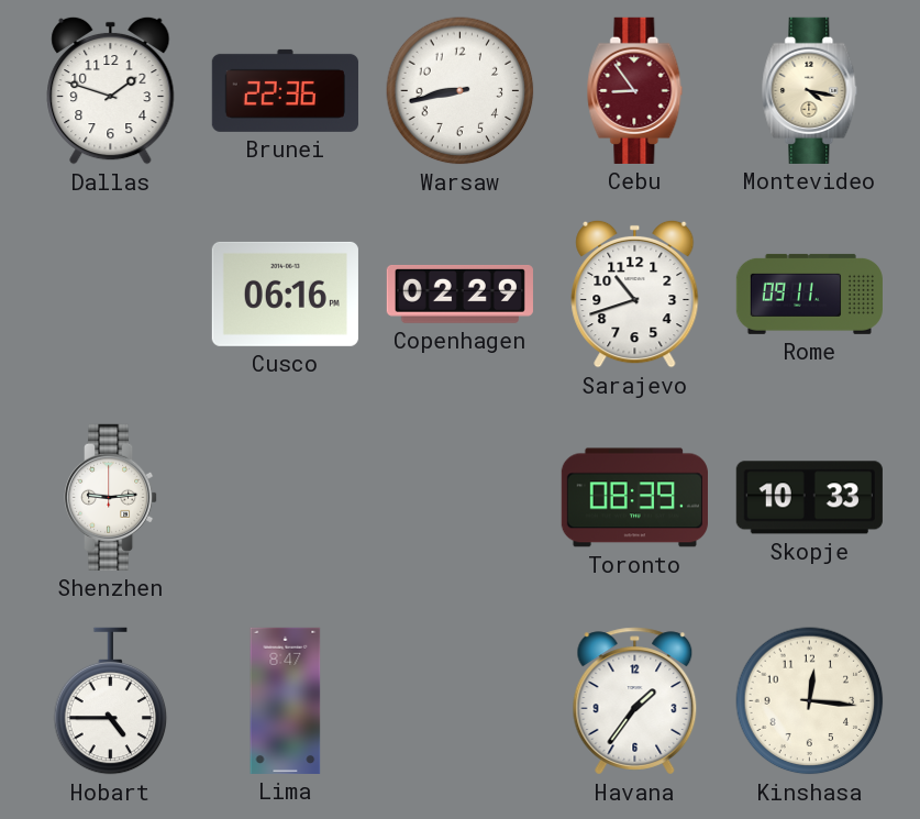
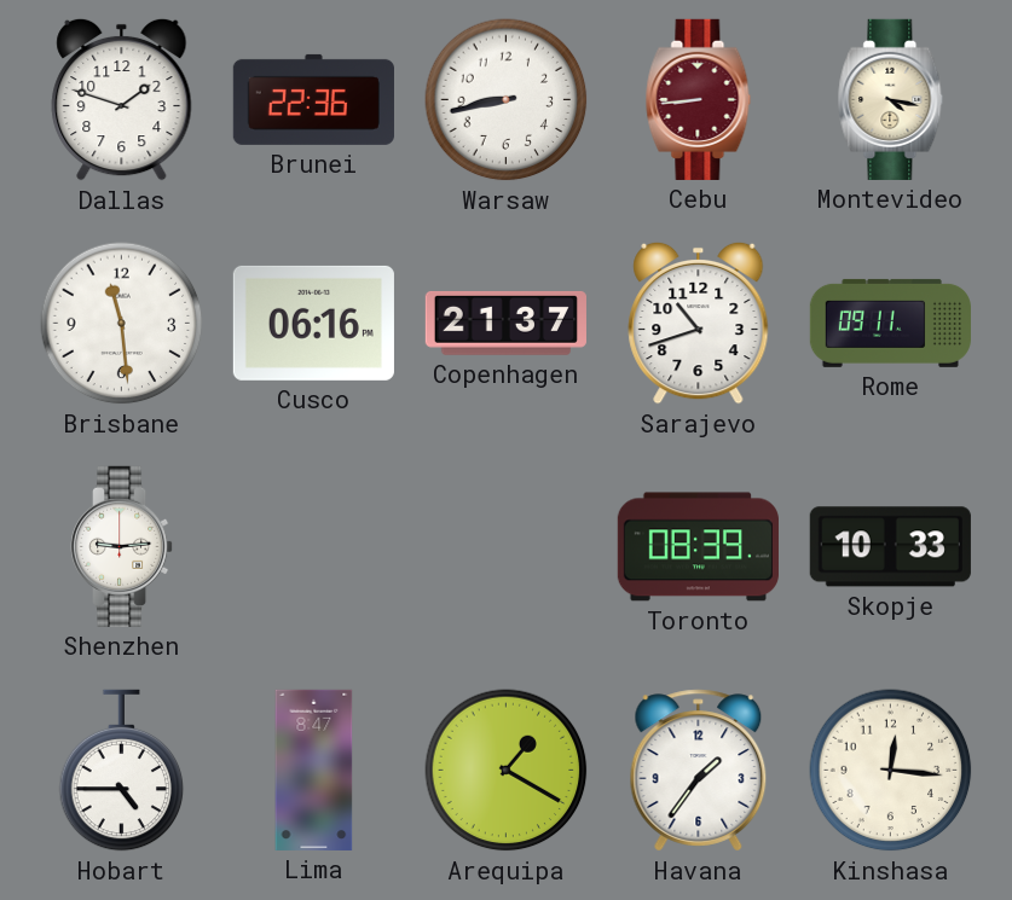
Cebu: 8:54 -> 8:44 (699, 99)
Brisbane: none -> 11:29 (122, 324)
Copenhagen: 02:29 -> 21:37 (505, 323)
Arequipa: none -> 1:20 (507, 771)
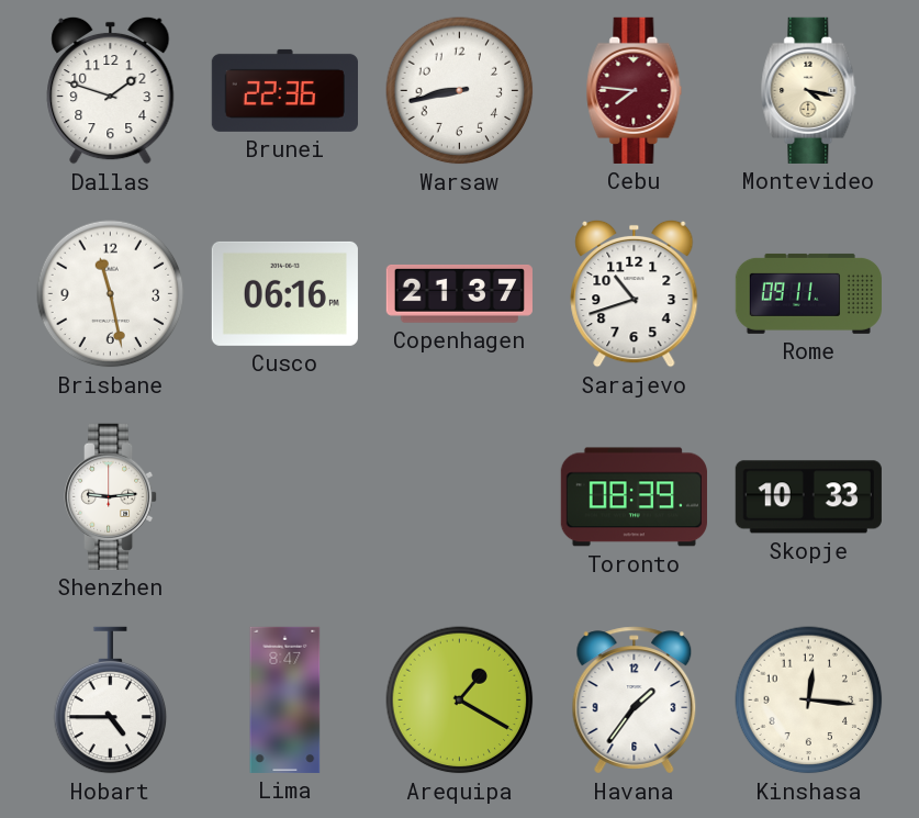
Cebu: 8:44 -> 7:46 (635, 90)
Brisbane: 11:29 -> 11:28 (111, 294)
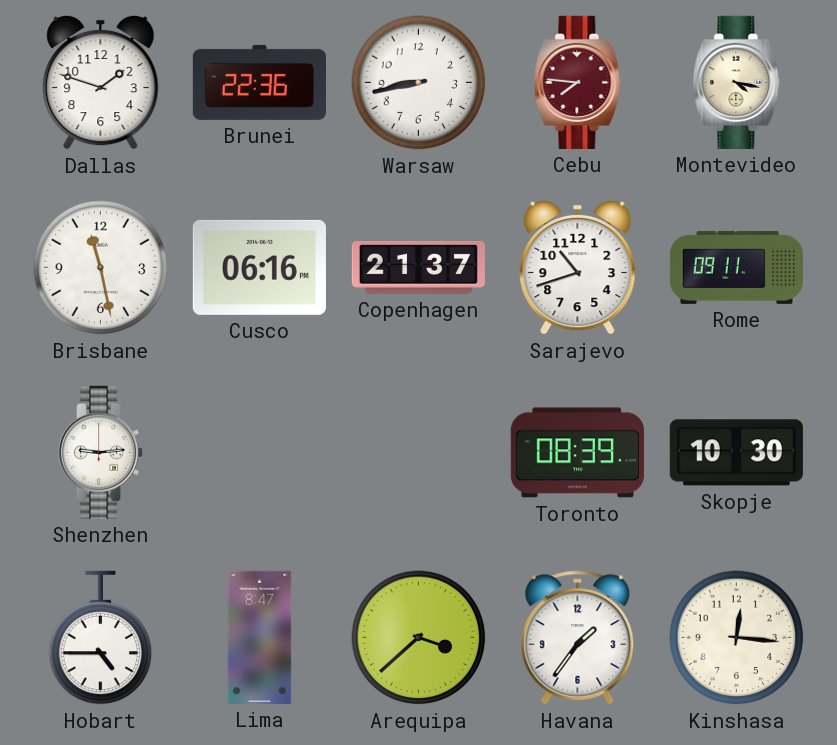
Skopje: 10:33 -> 10:30 (736, 453)
Arequipa: 1:20 -> 3:38 (419, 638)
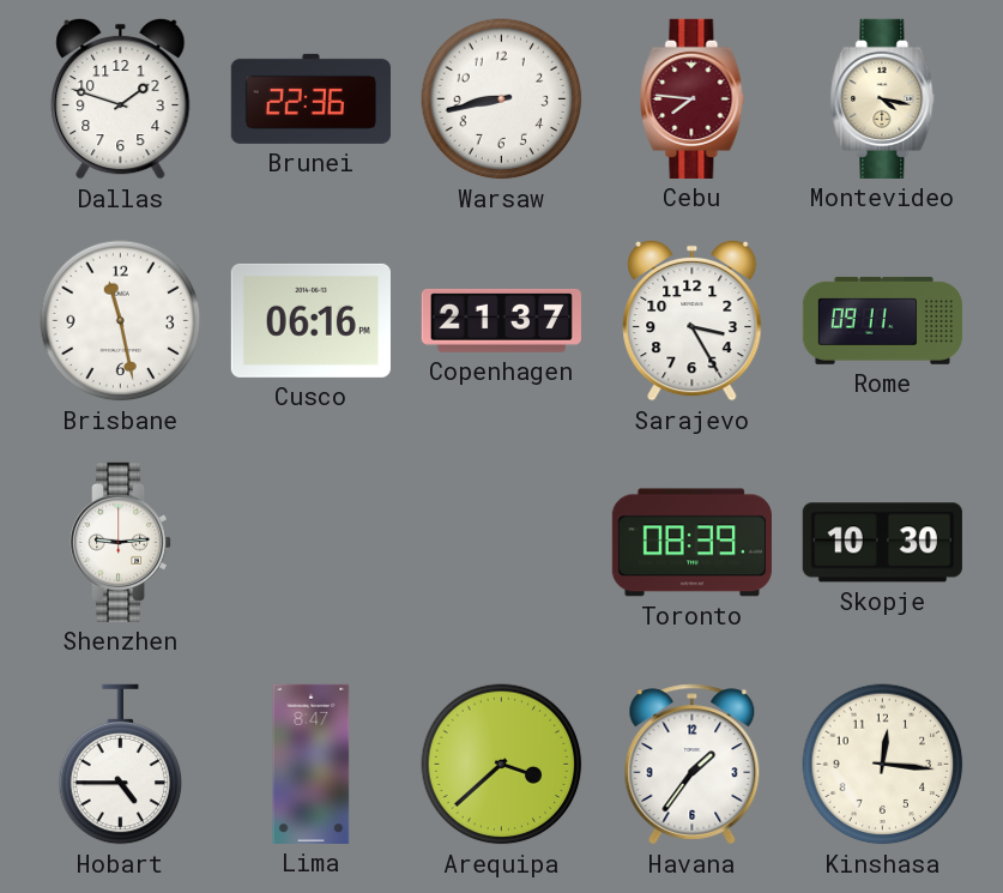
Sarajevo: 10:42 -> 3:25 (693, 320)
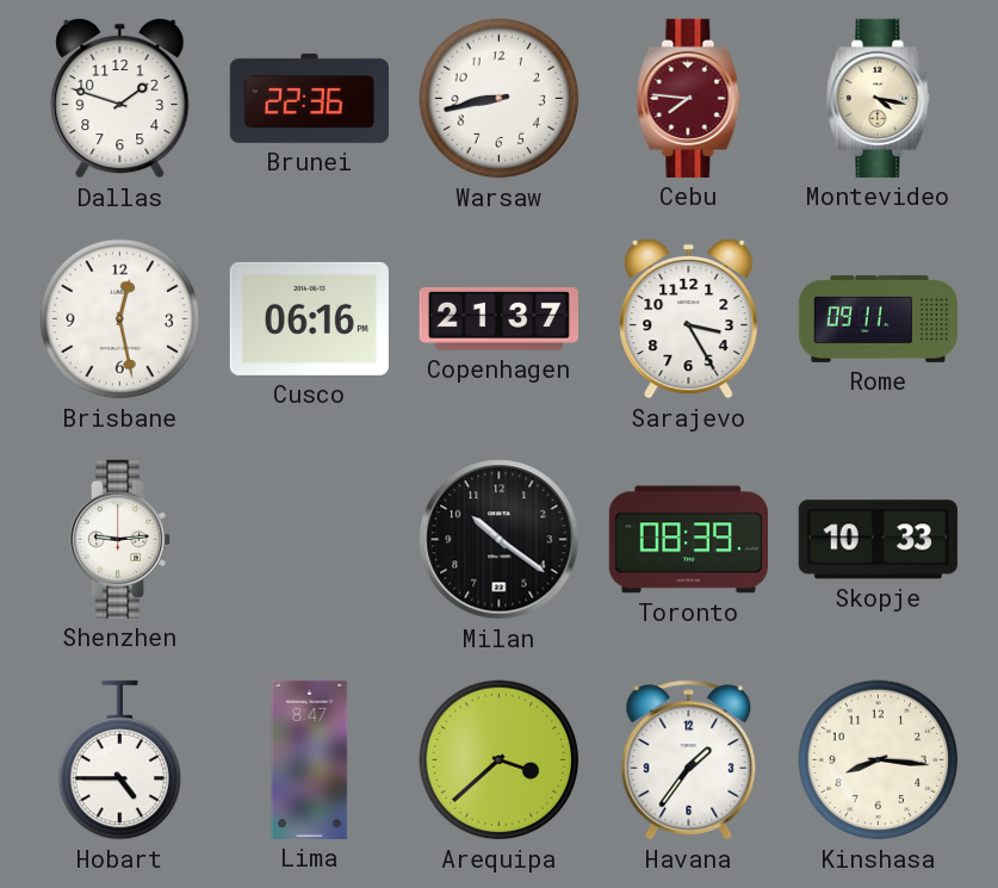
Brisbane: 11:28 -> 12:28 (120, 319)
Milan: none -> 10:21 (500, 540)
Skopje: 10:30 -> 10:33 (878, 540)
Kinshasa: 12:16 -> 8:16 (879, 760)
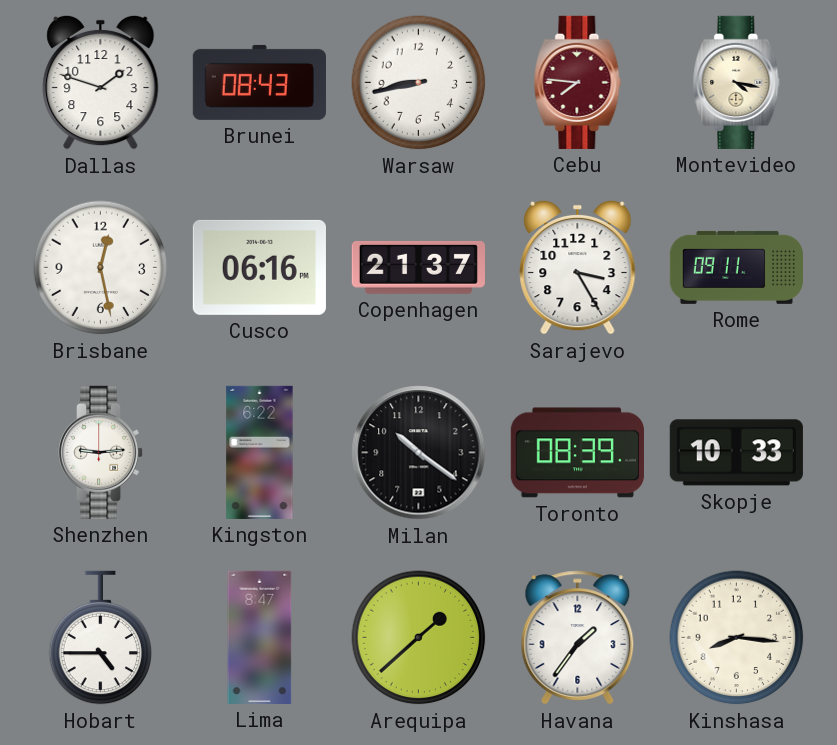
Brunei: 22:36 -> 08:43 (259, 82)
Kingston: none -> 6:22 (260, 452)
Arequipa: 3:38 -> 1:38 (419, 638)
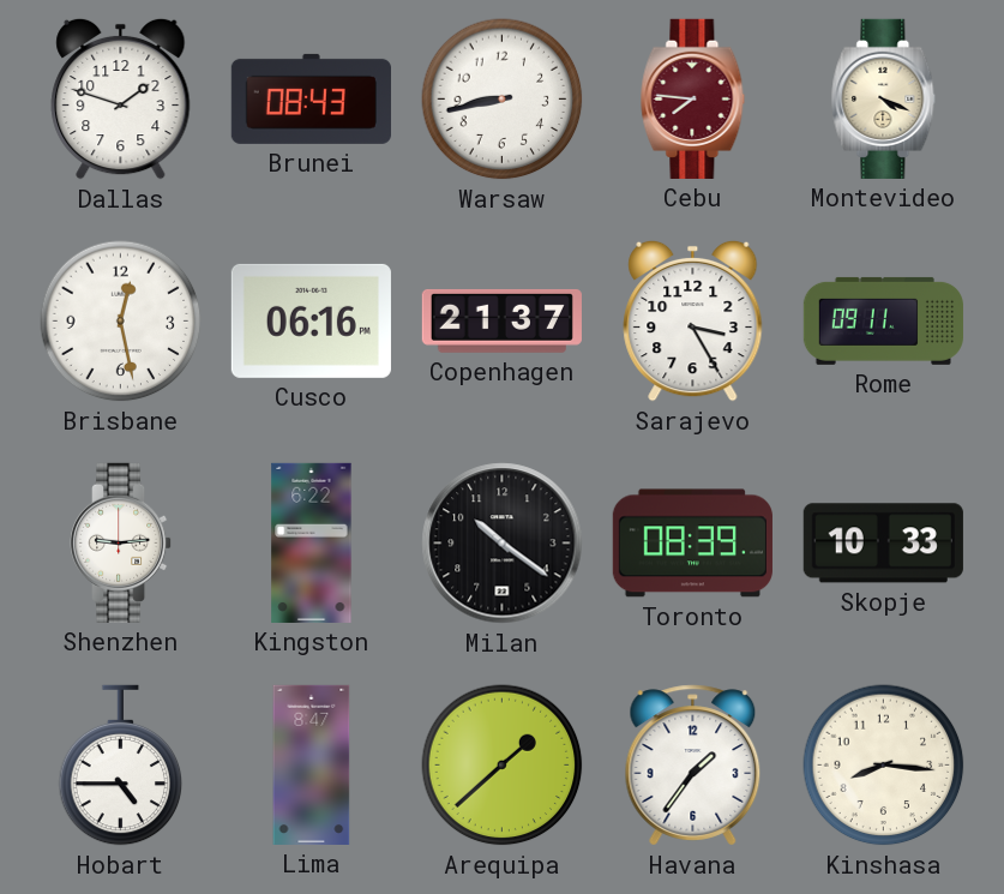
Montevideo: 4:17 -> 4:19 (884, 98)
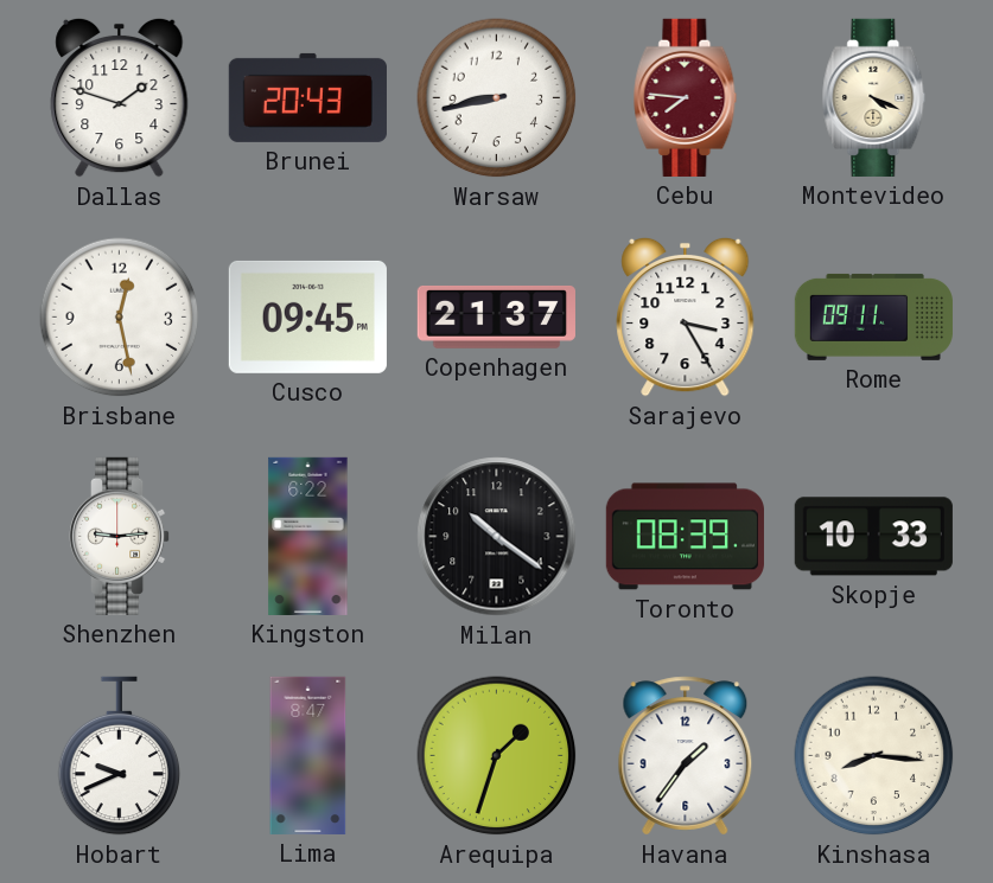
Brunei: 08:43 -> 20:43 (307, 97)
Cusco: 06:16 -> 09:45 (307, 316)
Hobart: 4:45 -> 9:41 (120, 756)
Arequipa: 1:38 -> 1:33 (497, 756)
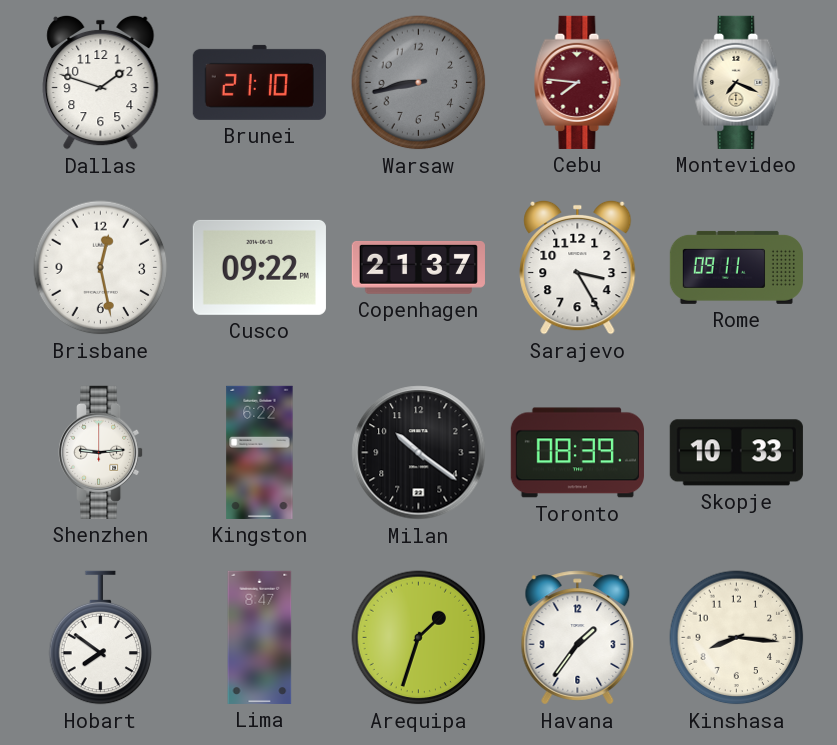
Brunei: 20:43 -> 21:10 (259, 82)
Warsaw dial: white -> grey (419, 83)
Montevideo: 4:19 -> 7:19 (737, 82)
Cusco: 09:45 -> 09:22 (259, 267)
Hobart: 9:41 -> 7:51 (101, 638)
